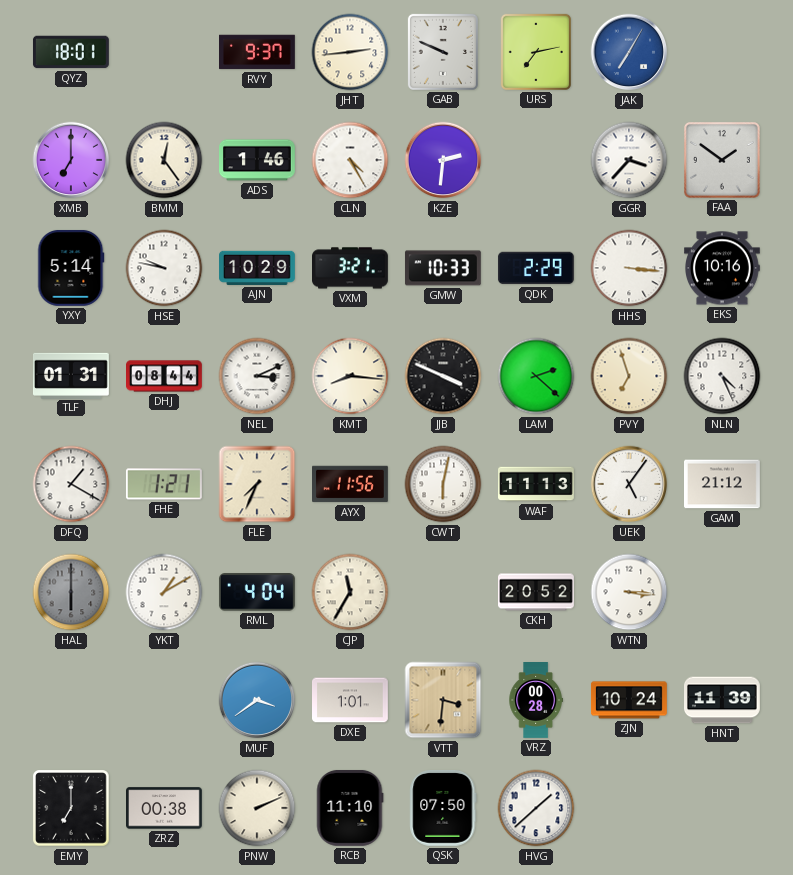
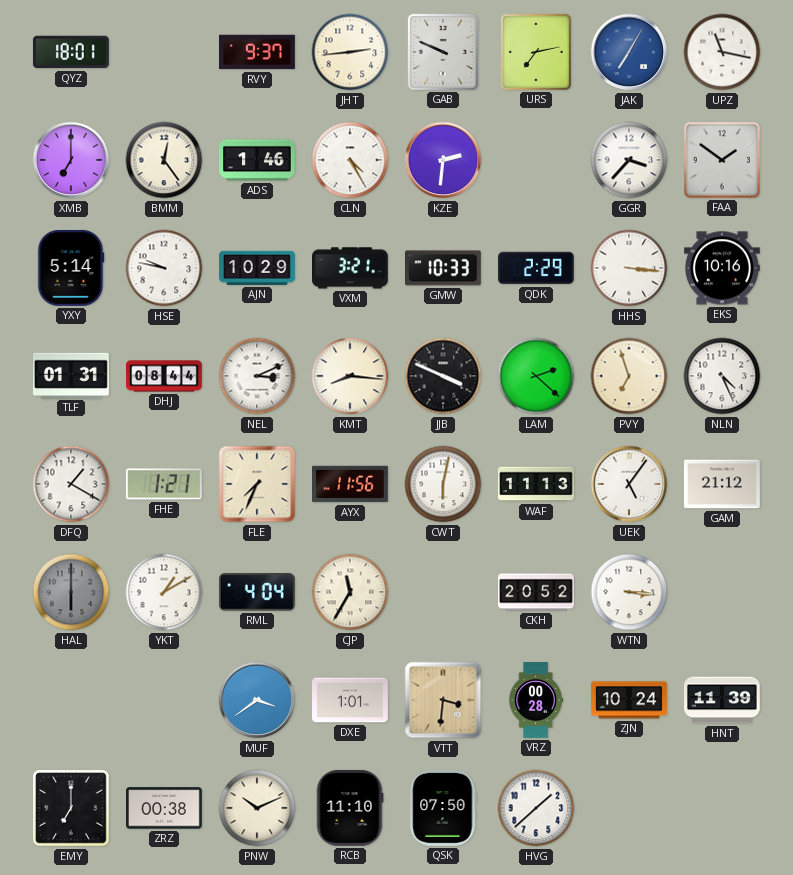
UPZ: none -> 11:17 (722, 52)
PNW: 2:11 -> 10:11 (257, 808)
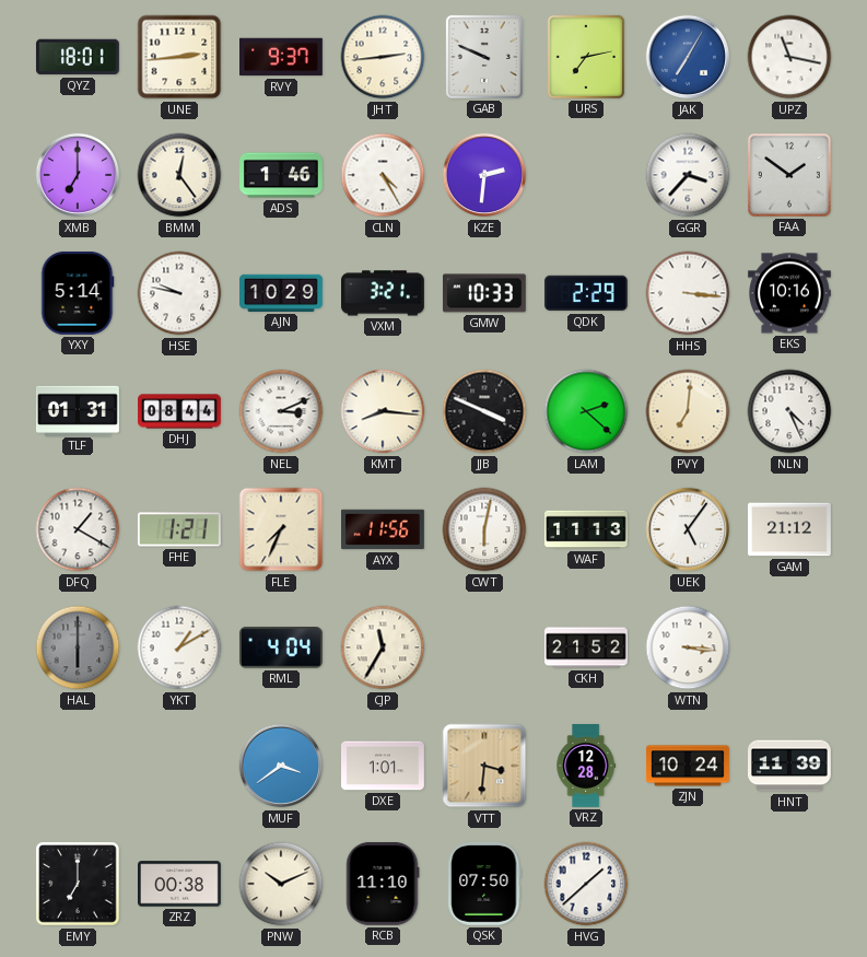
UNE: none -> 2:44 (179, 57)
PVY: 6:57 -> 7:01 (688, 411)
CKH: 20:52 -> 21:52 (587, 647)
VRZ: 00:28 -> 12:28 (586, 767)
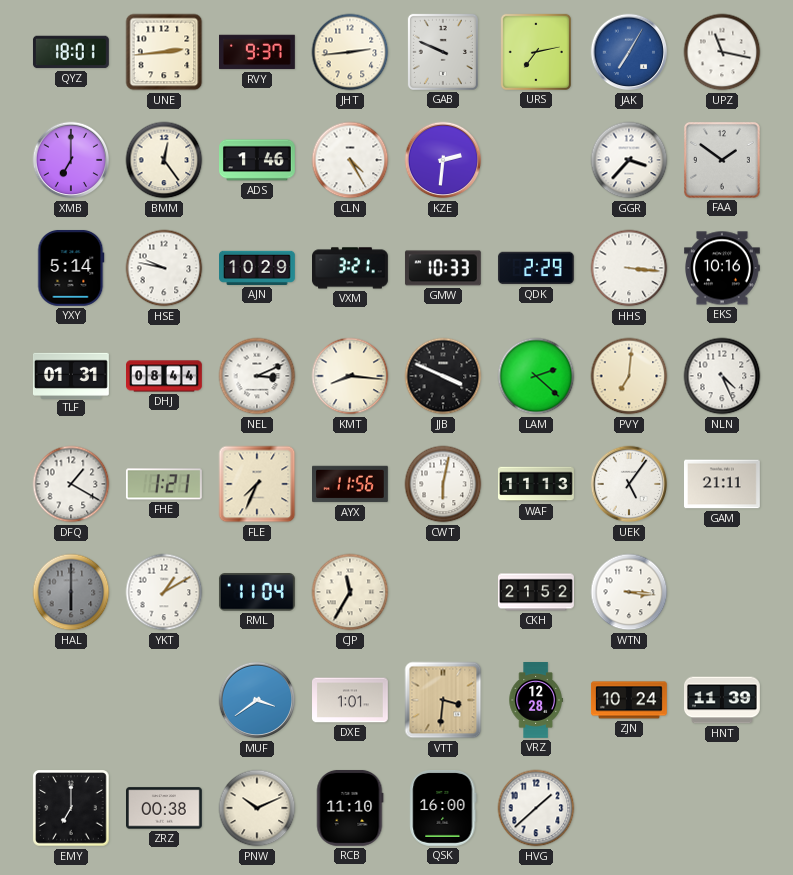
GAM: 21:12 -> 21:11 (723, 484)
RML: 4:04 -> 11:04 (257, 592)
QSK: 07:50 -> 16:00 (443, 808)
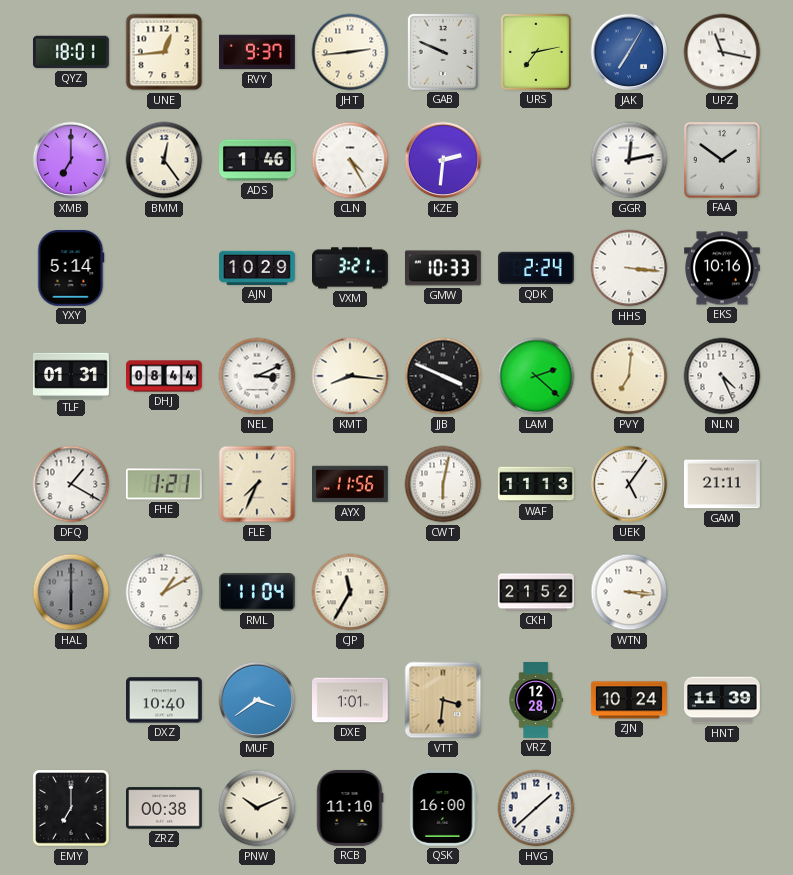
UNE: 2:44 -> 12:44 (164, 52)
GGR: 3:37 -> 12:13 (629, 160)
HSE: 9:47 -> none (164, 268)
QDK: 2:29 -> 2:24 (536, 268)
DXZ: none -> 10:40 (165, 700)
